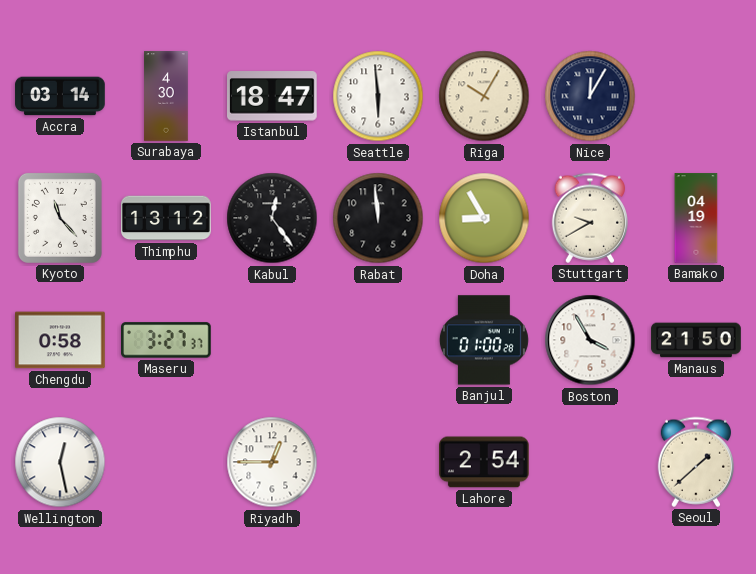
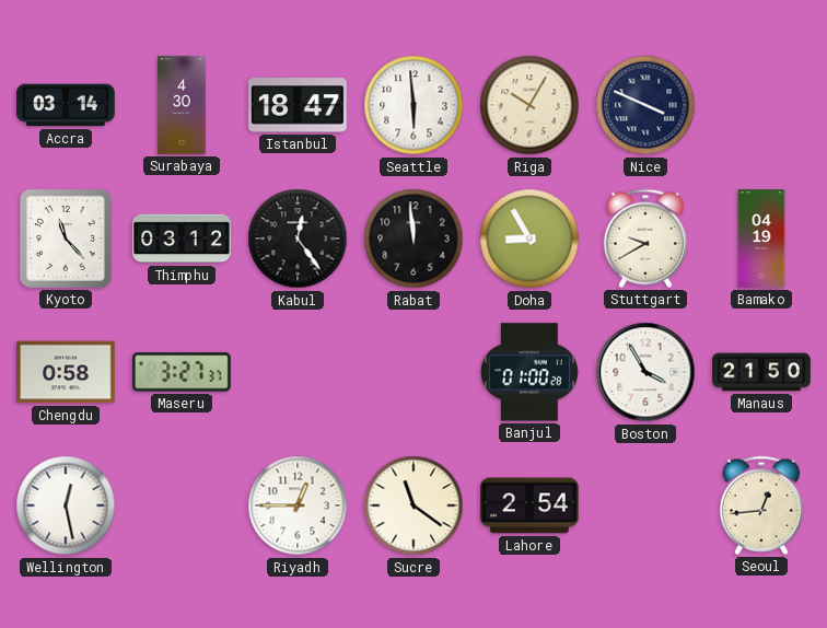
Nice: 12:05 -> 3:49 (645, 105)
Thimphu: 13:12 -> 03:12 (182, 239)
Sucre: none -> 11:21 (413, 505)
Seoul: 1:38 -> 12:44 (760, 505)
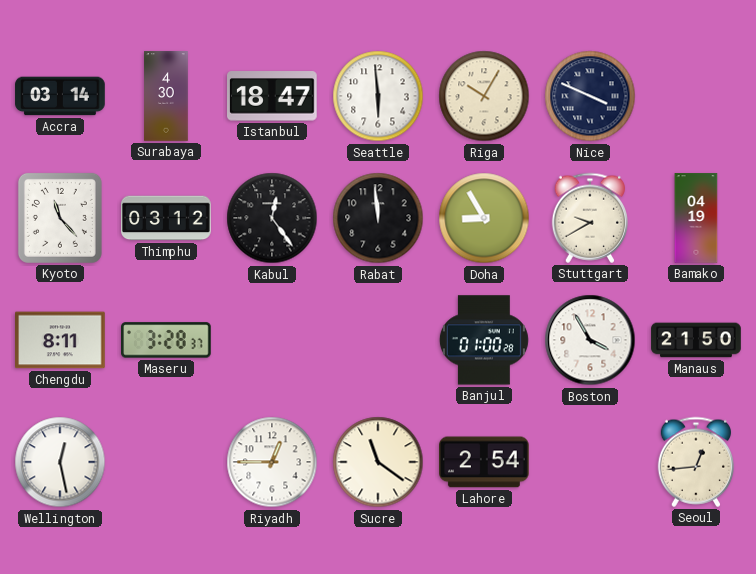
Chengdu: 0:58 -> 8:11 (61, 340)
Maseru: 3:27 -> 3:28 (167, 340)
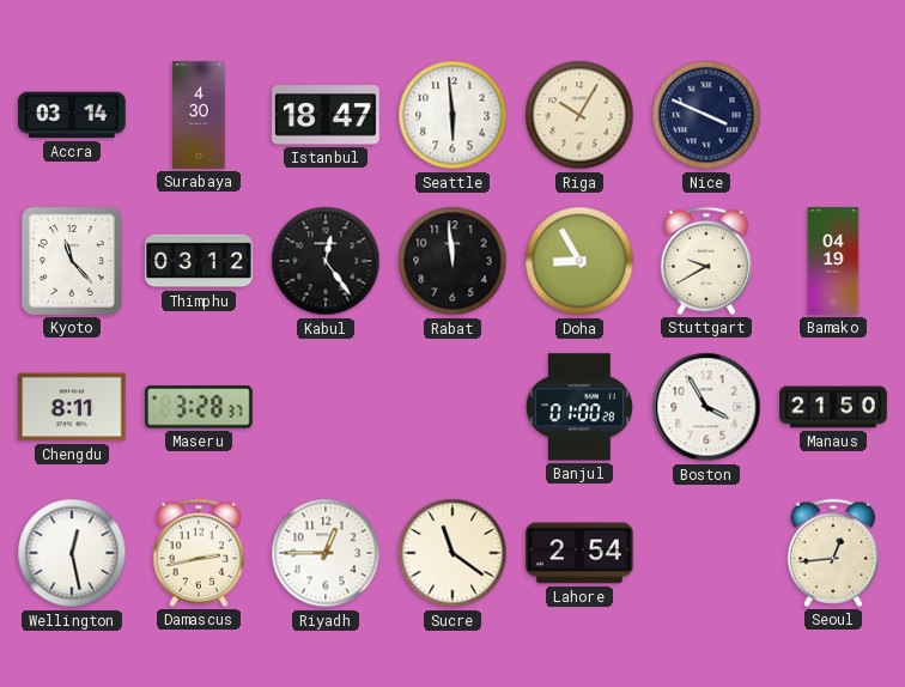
Damascus: none -> 2:43 (198, 553)
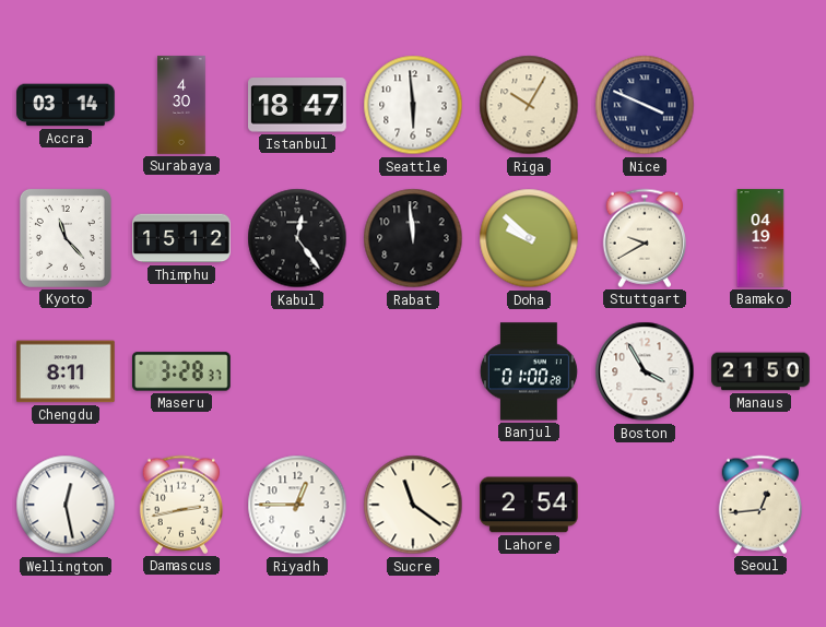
Thimphu: 03:12 -> 15:12 (181, 238)
Doha: 8:55 -> 9:52 (529, 238)
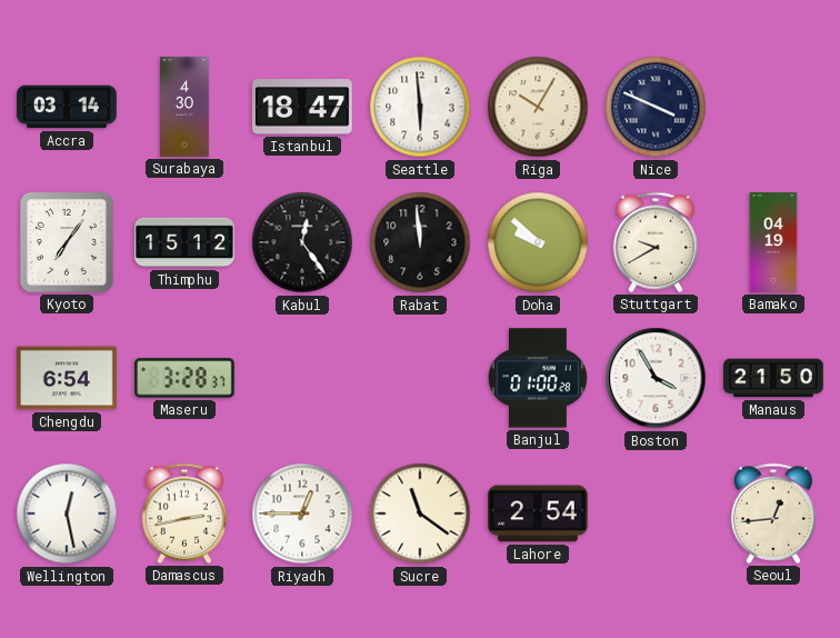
Kyoto: 11:23 -> 7:06 (67, 242)
Chengdu: 8:11 -> 6:54 (68, 378)
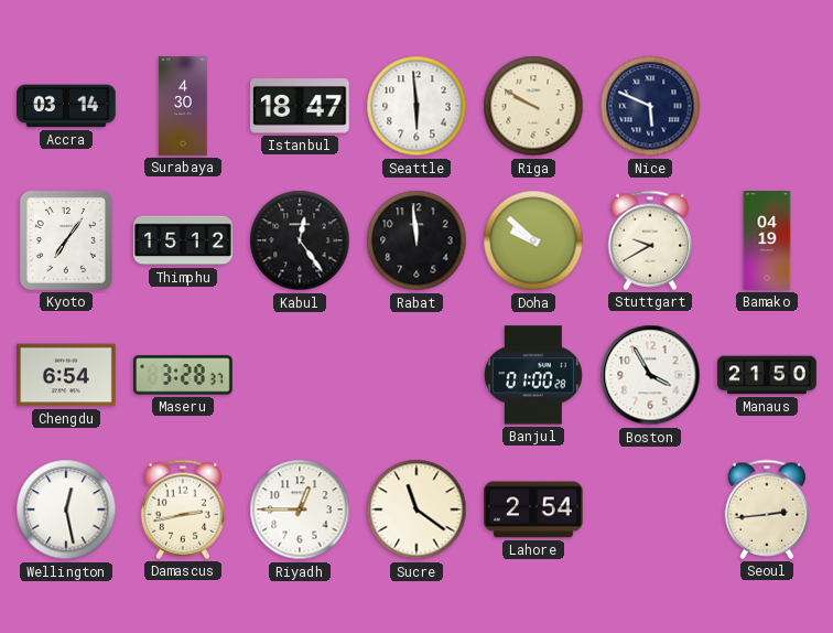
Riga: 10:05 -> 9:50 (533, 106)
Nice: 3:49 -> 5:49 (650, 106)
Seoul: 12:44 -> 2:44 (766, 509)
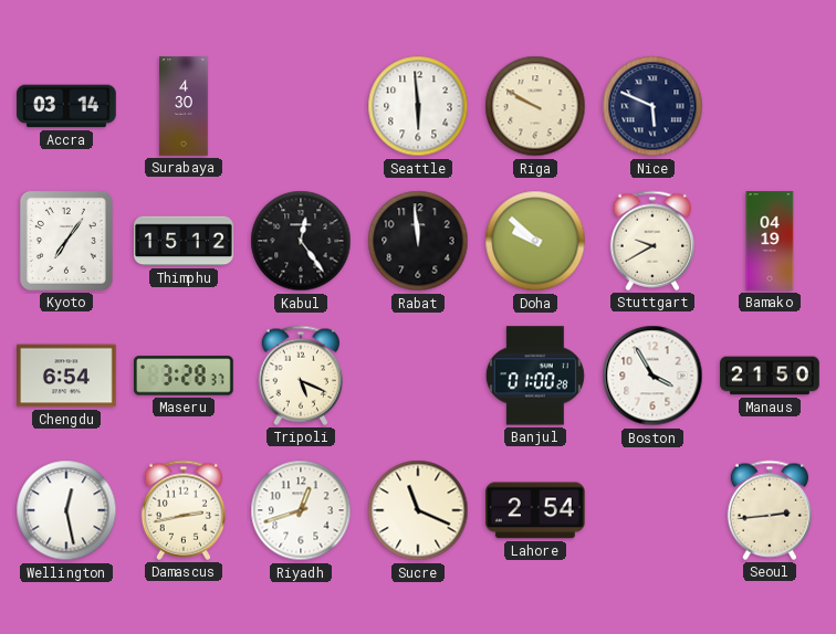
Istanbul: 18:47 -> none (301, 106)
Tripoli: none -> 5:19 (300, 376)
Riyadh: 12:45 -> 12:42 (301, 510)
Sucre: 11:21 -> 11:19 (418, 510)
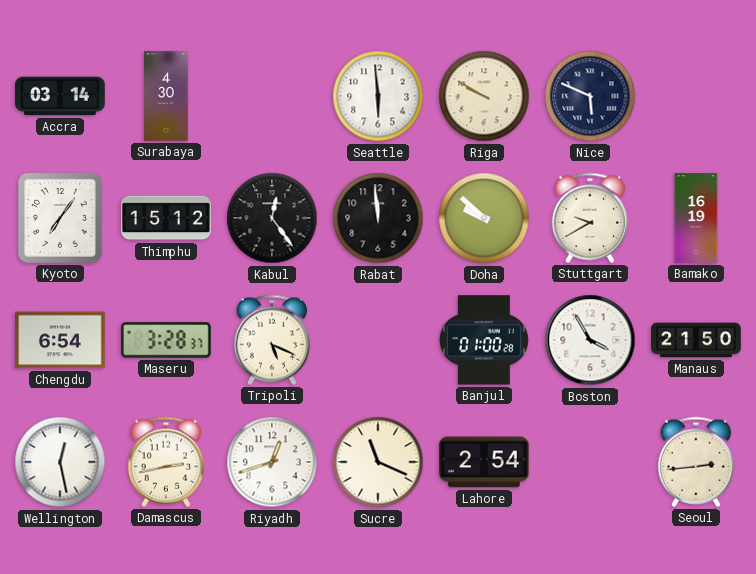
Bamako: 04:19 -> 16:19 (696, 218)
